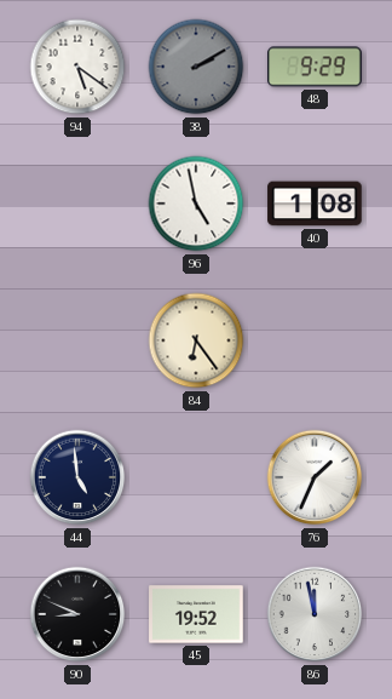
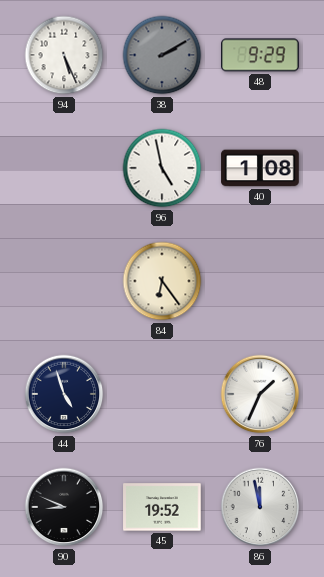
94: 5:21 -> 5:26 (64, 55)
44: 4:59 -> 4:57 (64, 394)
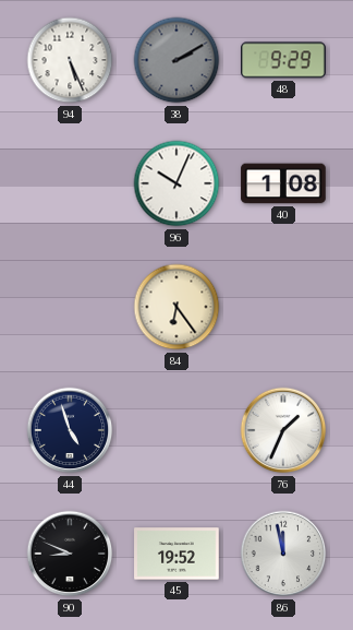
96: 4:58 -> 10:04 (176, 183)
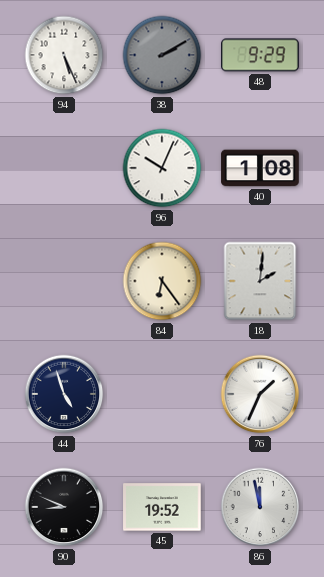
18: none -> 2:01 (260, 281)
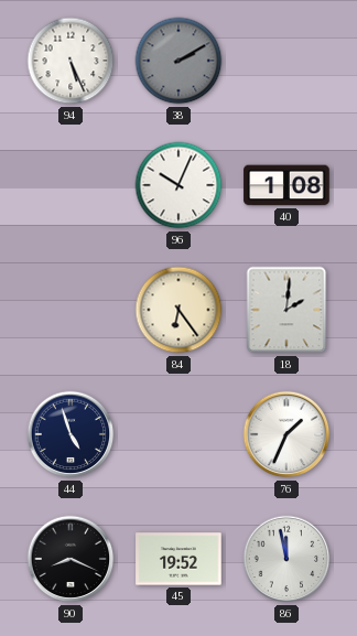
48: 9:29 -> none (260, 55)
90: 8:49 -> 8:19 (71, 559)
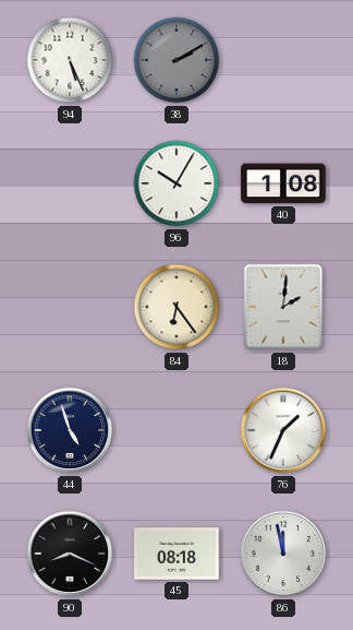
96: 10:04 -> 10:05 (176, 183)
45: 19:52 -> 08:18 (176, 554)
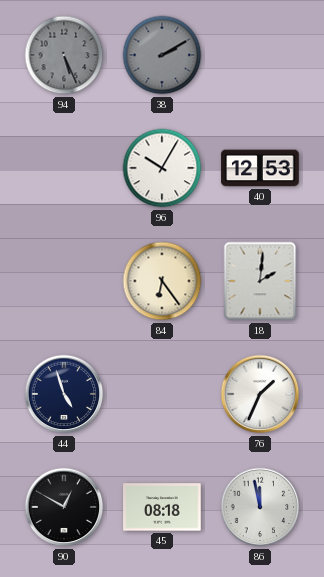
94 dial: white -> grey (64, 55)
40: 1:08 -> 12:53 (260, 168)
90: 8:19 -> 12:50 (64, 507)
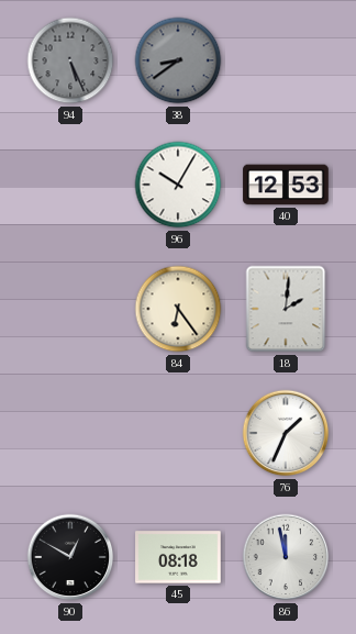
38: 2:10 -> 8:39 (178, 60)
44: 4:57 -> none (64, 394)
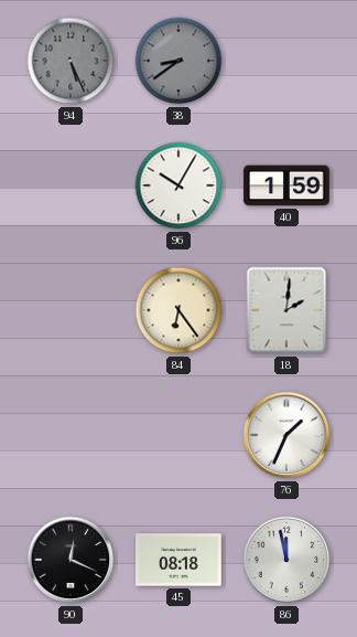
40: 12:53 -> 1:59 (286, 185)
90: 12:50 -> 12:19 (71, 560)
